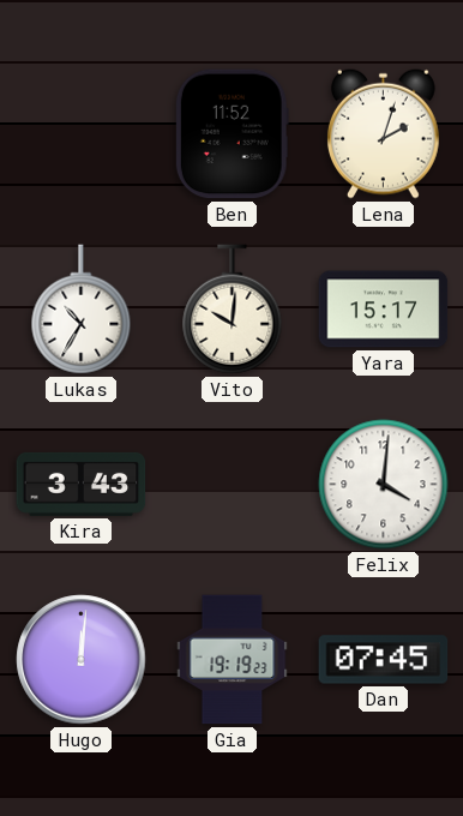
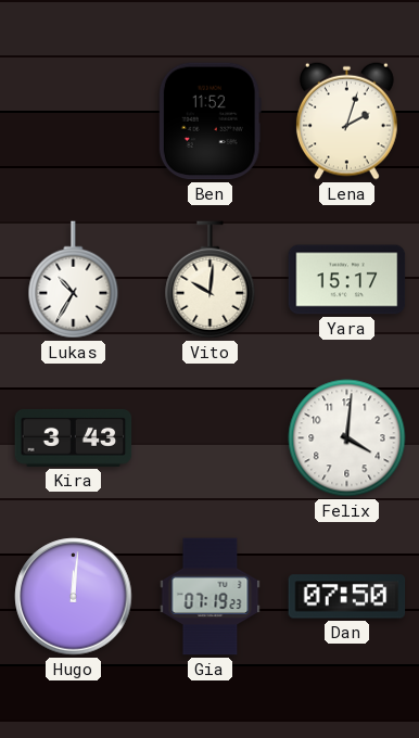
Gia: 19:19 -> 07:19 (211, 597)
Dan: 07:45 -> 07:50 (347, 597)
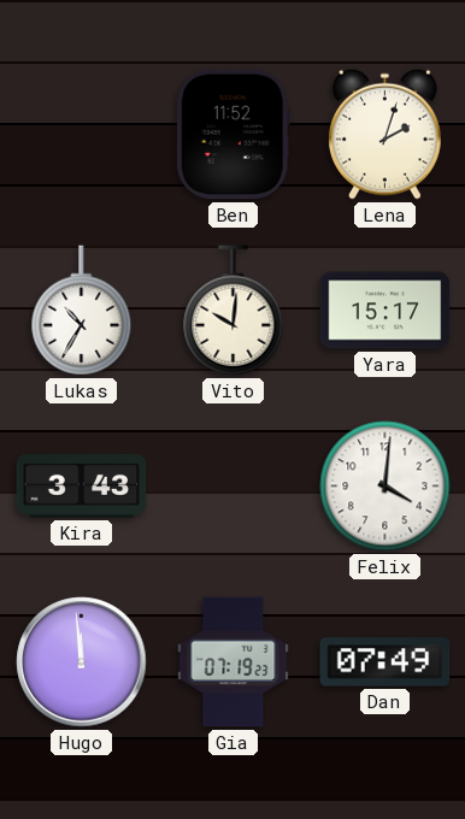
Hugo: 12:01 -> 11:59 (82, 662)
Dan: 07:50 -> 07:49 (385, 662)
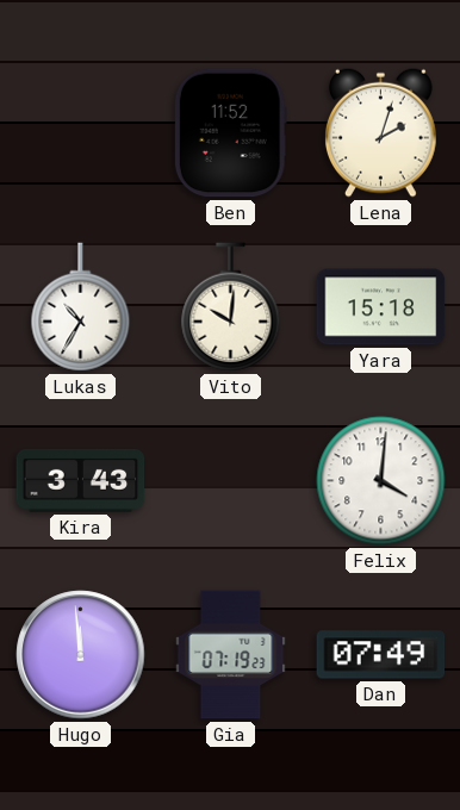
Yara: 15:17 -> 15:18 (381, 307)
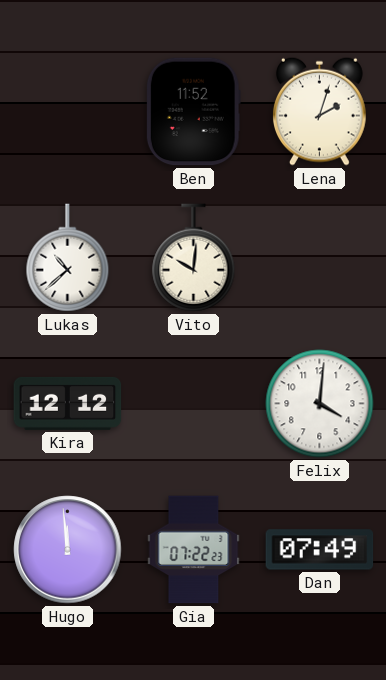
Lukas: 10:35 -> 10:38 (68, 258)
Yara: 15:18 -> none (381, 307)
Kira: 3:43 -> 12:12 (68, 403)
Gia: 07:19 -> 07:22 (194, 550)
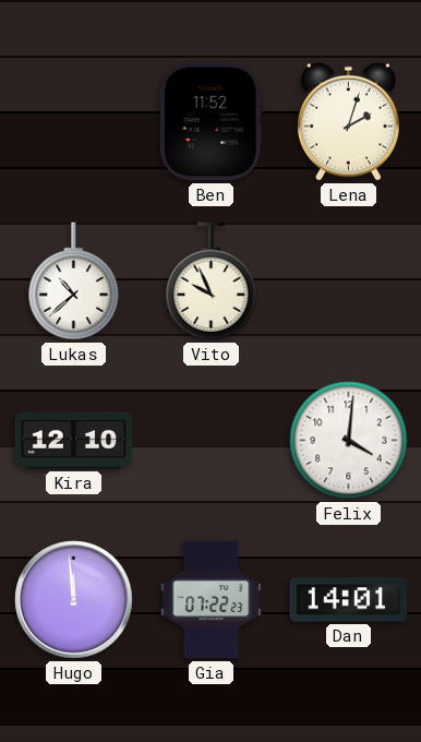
Vito: 10:01 -> 9:56 (212, 282)
Kira: 12:12 -> 12:10 (74, 440)
Dan: 07:49 -> 14:01 (349, 600)
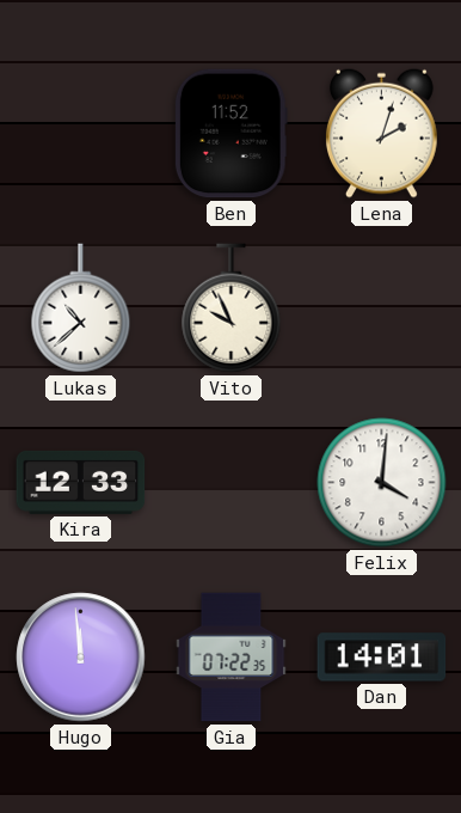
Kira: 12:10 -> 12:33 (81, 482)
Gia: 07:22:23 -> 07:22:35 (232, 658)
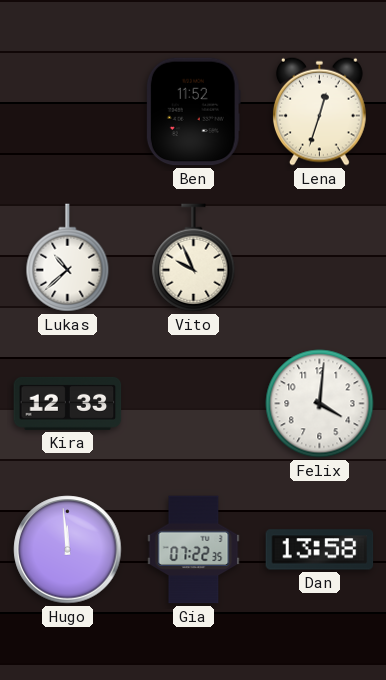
Lena: 2:03 -> 12:33 (319, 111)
Dan: 14:01 -> 13:58 (320, 550)
